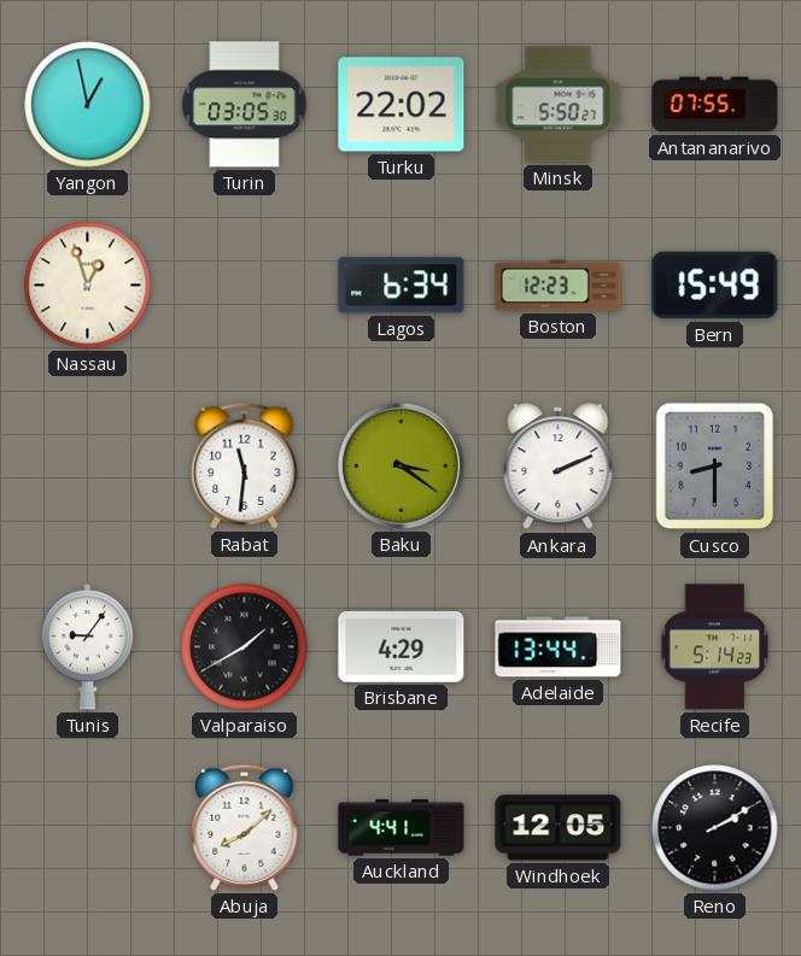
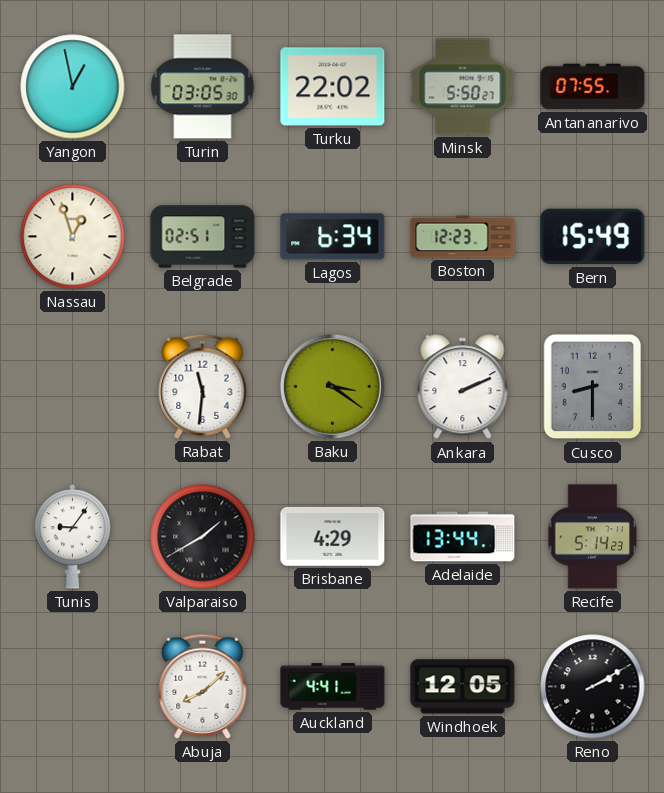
Belgrade: none -> 02:51 (203, 237)
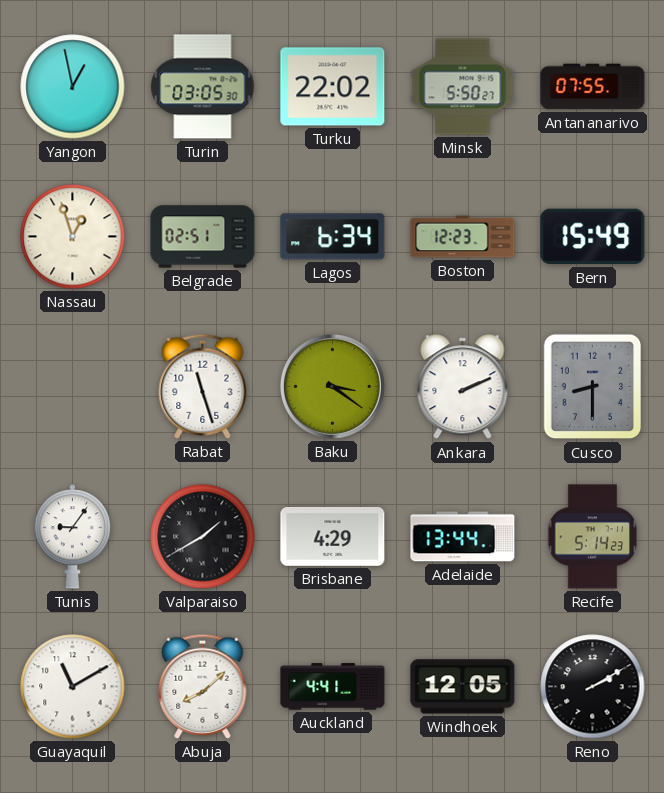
Rabat: 11:31 -> 11:27 (203, 386)
Guayaquil: none -> 11:10 (73, 687)
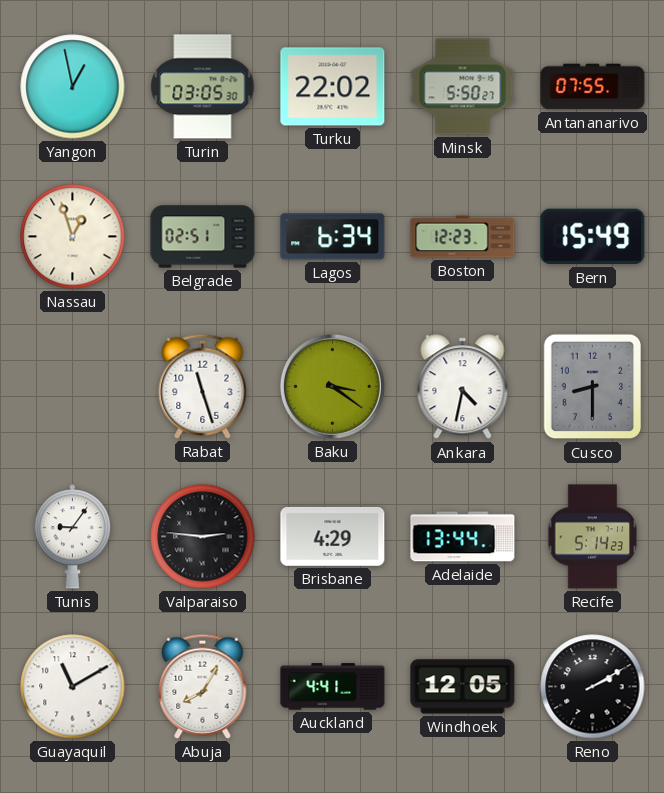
Ankara: 2:11 -> 4:32 (463, 387)
Valparaiso: 1:40 -> 2:46 (203, 537)
Abuja: 8:08 -> 8:05 (203, 686)
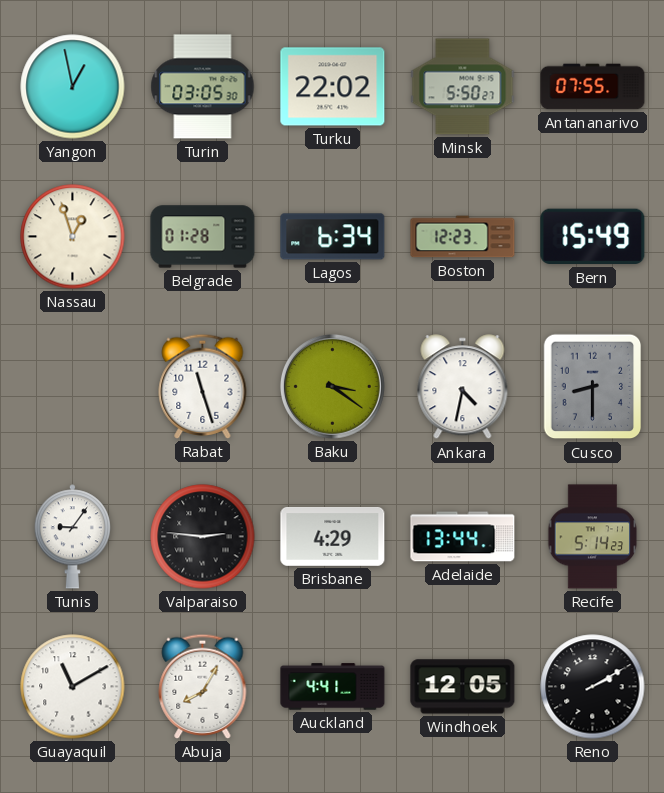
Belgrade: 02:51 -> 01:28 (203, 237)
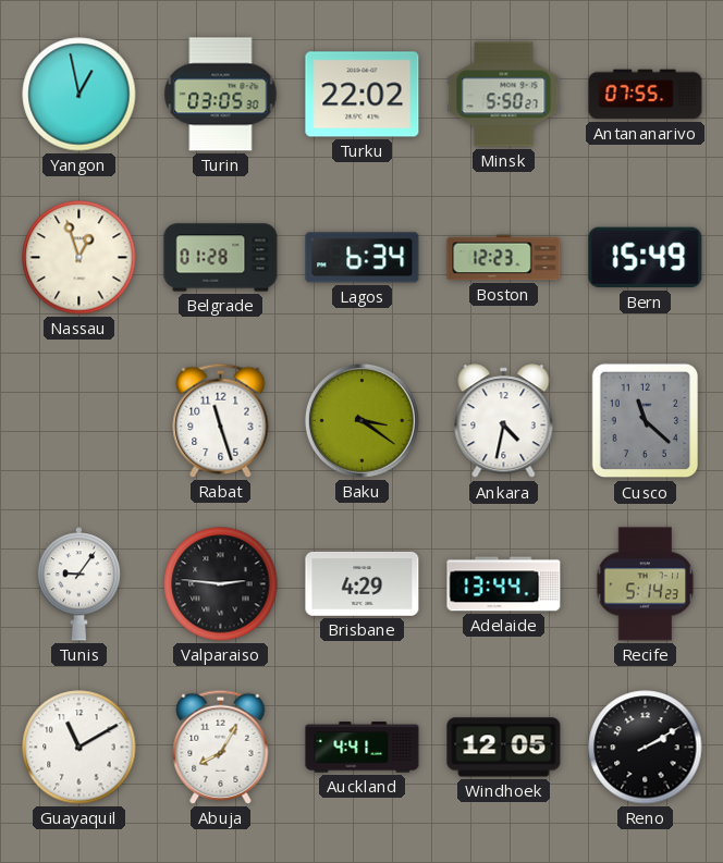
Cusco: 8:30 -> 11:22 (646, 421)
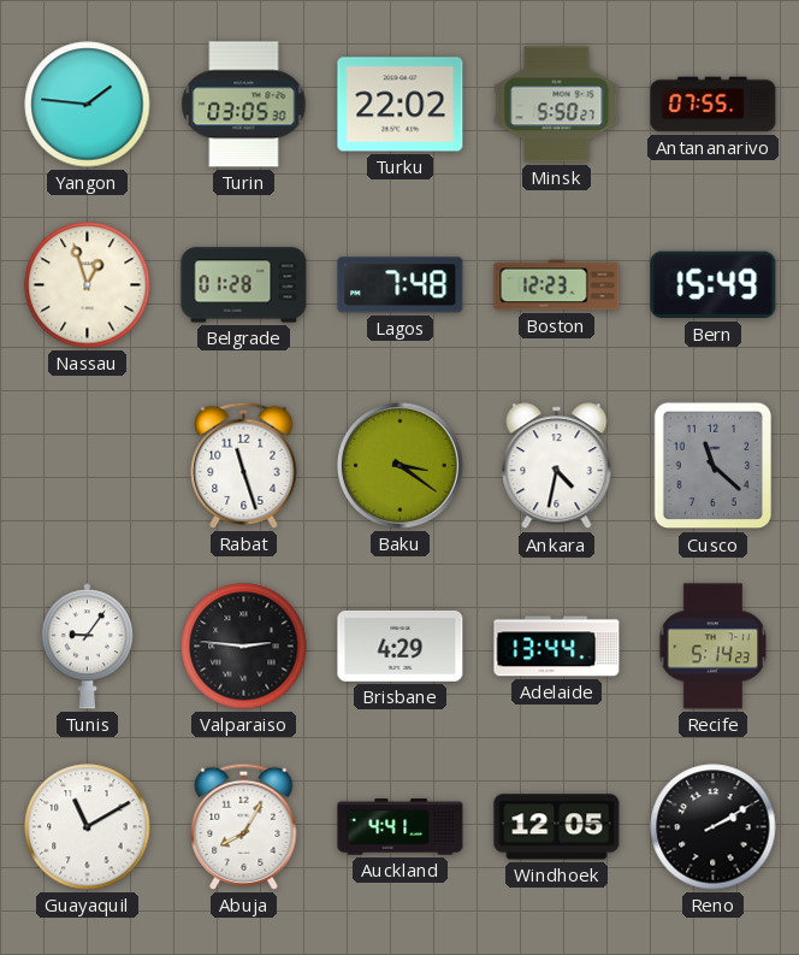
Yangon: 12:58 -> 1:46 (88, 105)
Lagos: 6:34 -> 7:48 (401, 285)
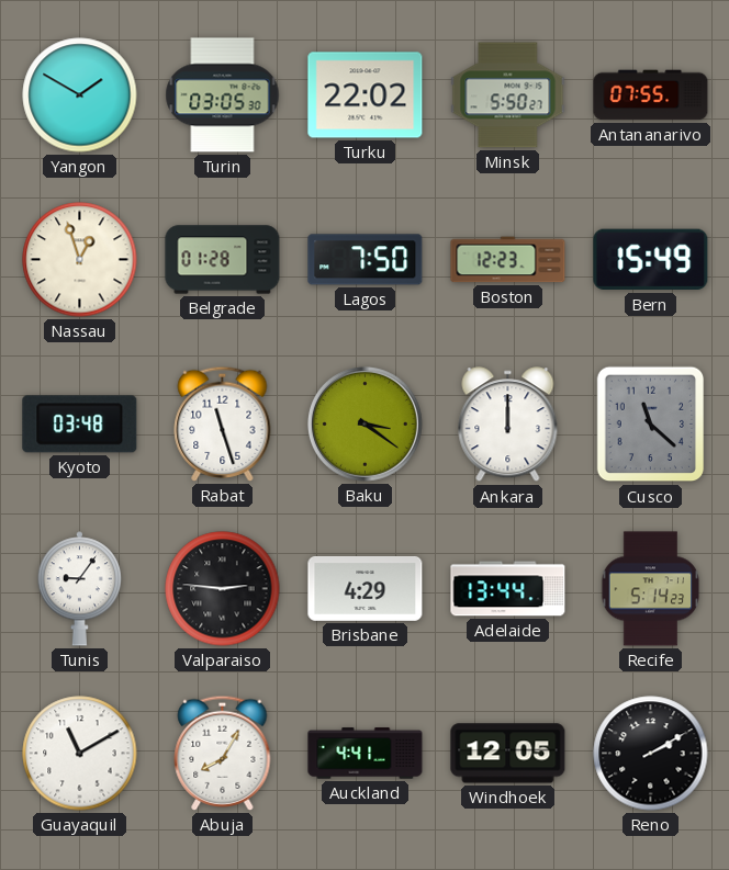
Yangon: 1:46 -> 1:50 (80, 95)
Lagos: 7:48 -> 7:50 (366, 260)
Kyoto: none -> 03:48 (80, 425)
Ankara: 4:32 -> 12:00 (508, 425)
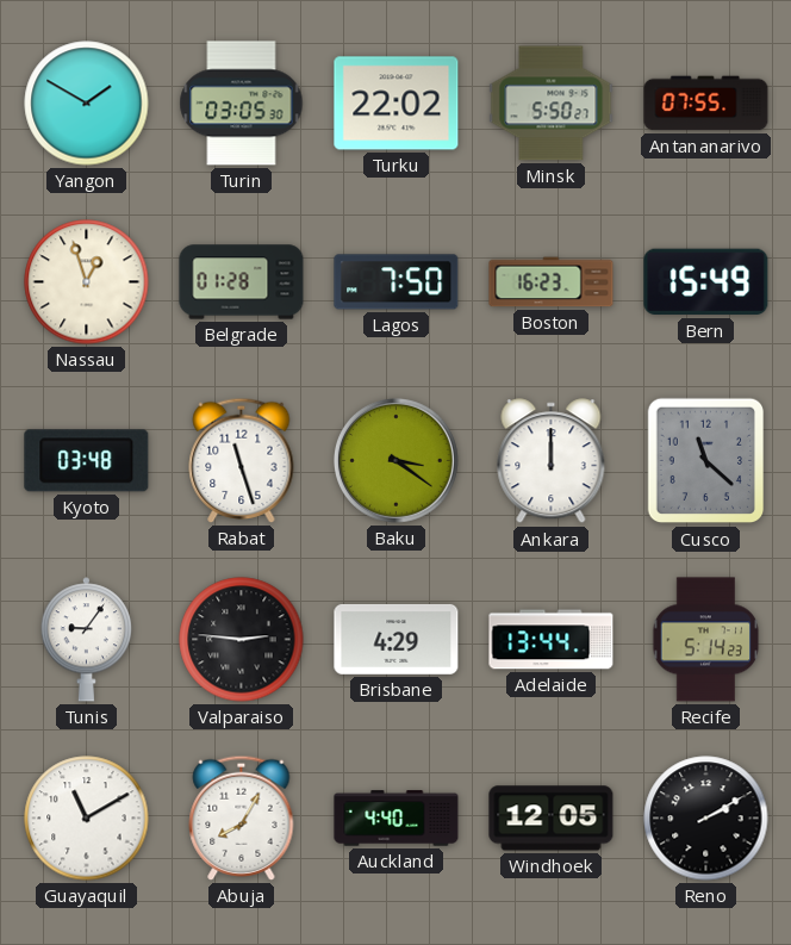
Boston: 12:23 -> 16:23 (552, 282)
Auckland: 4:41 -> 4:40 (397, 819)
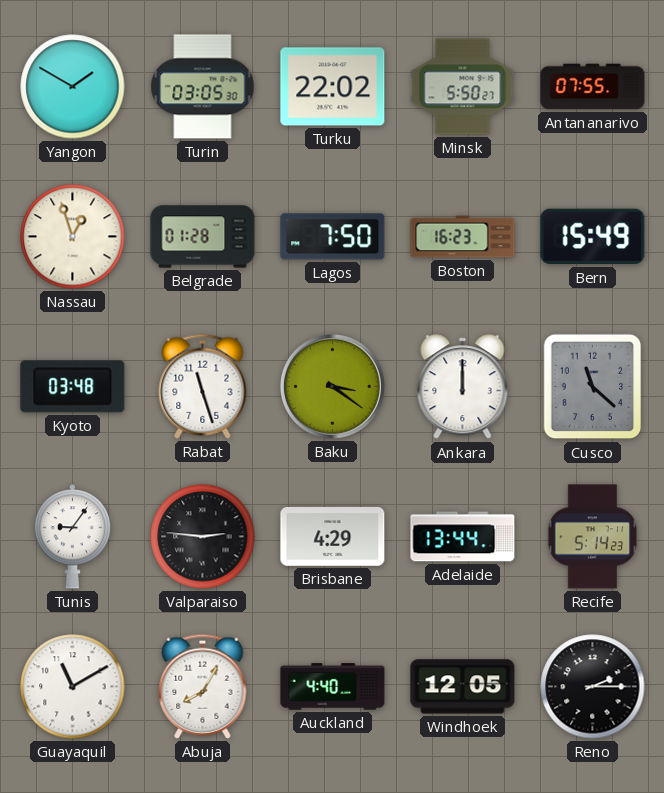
Reno: 2:10 -> 2:15 (593, 687)
